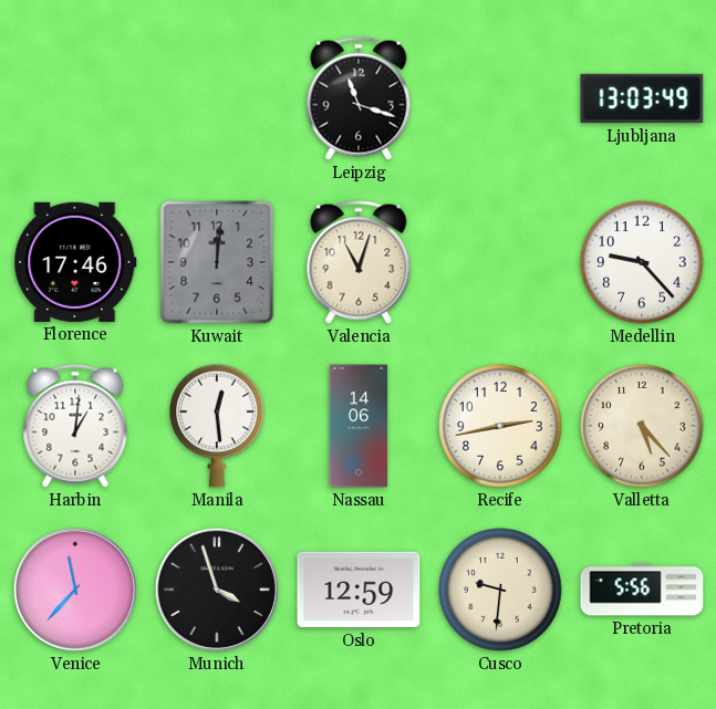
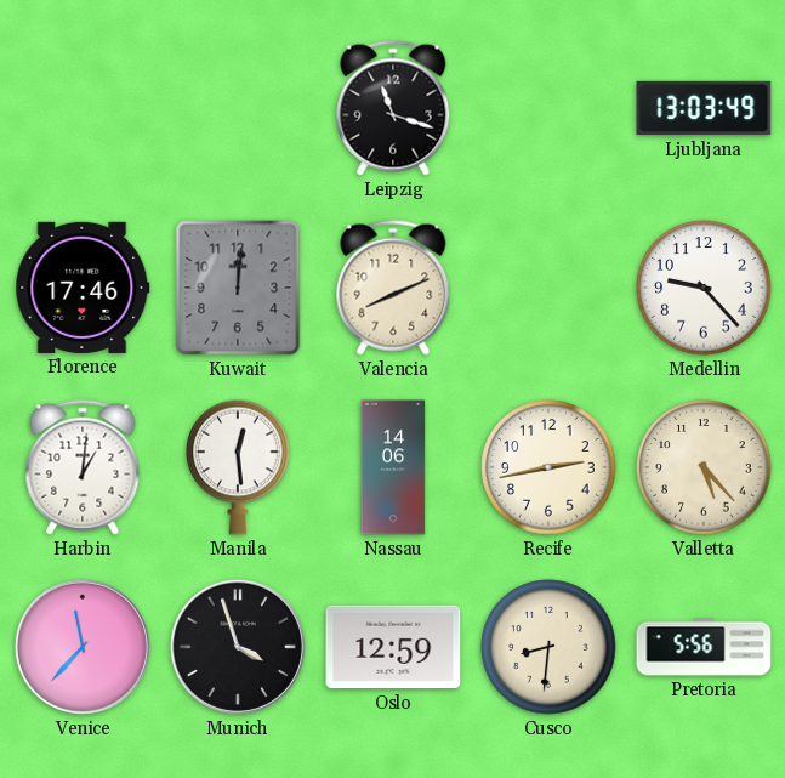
Valencia: 11:03 -> 8:11 (393, 288)
Cusco: 9:31 -> 8:31 (548, 647)
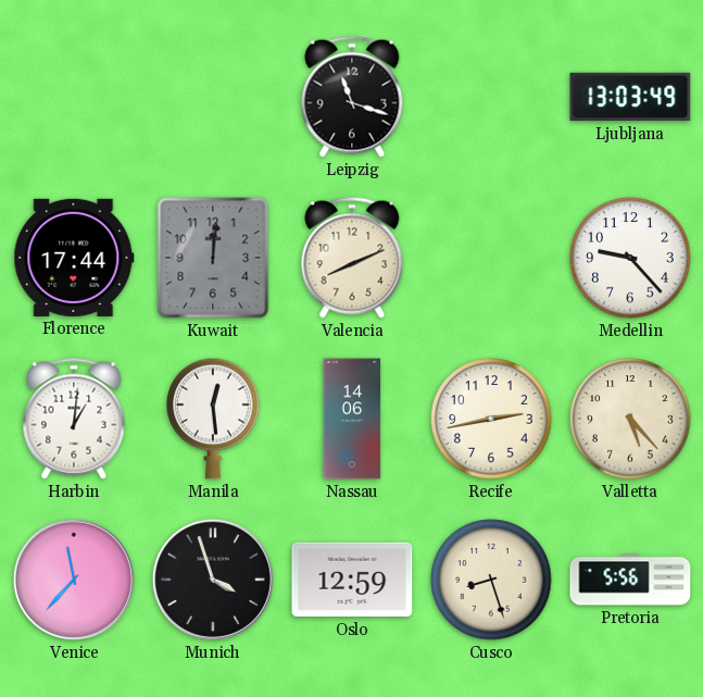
Florence: 17:46 -> 17:44 (74, 258)
Cusco: 8:31 -> 8:27 (491, 580)
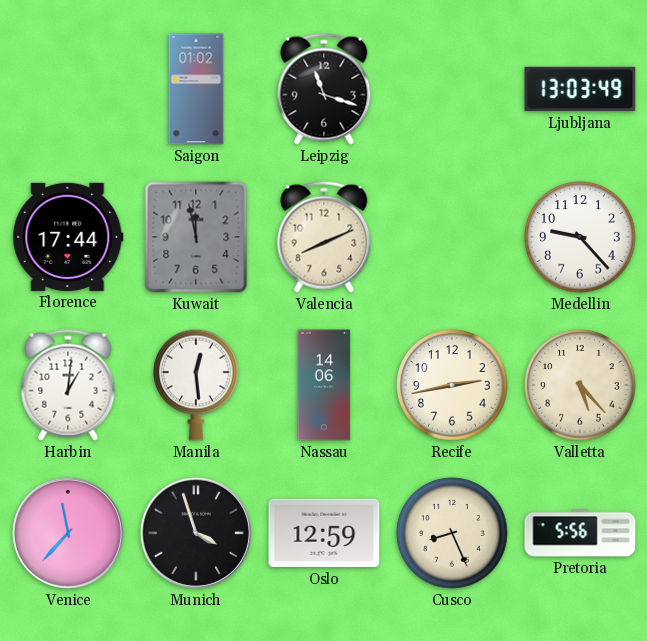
Saigon: none -> 01:02 (196, 89)
Kuwait: 12:01 -> 11:58 (196, 237)
Cusco: 8:27 -> 8:26 (452, 533)
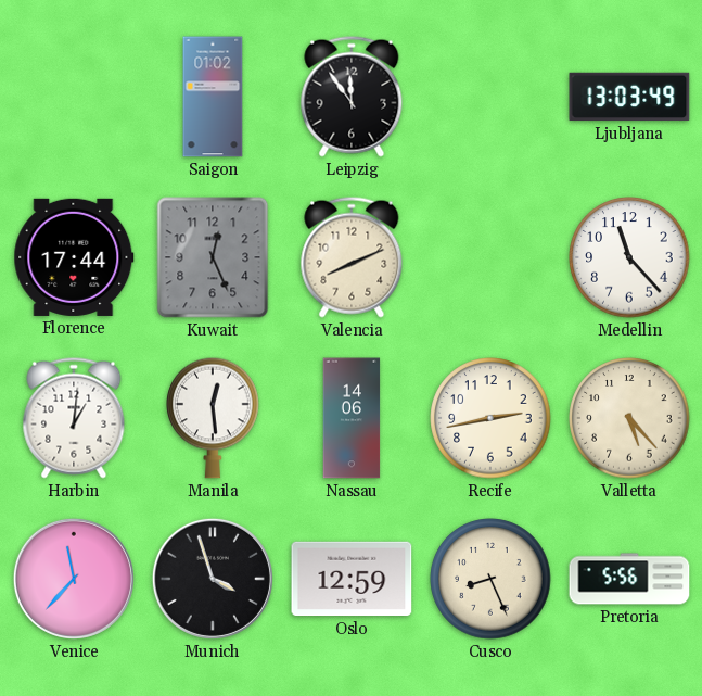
Leipzig: 11:18 -> 11:54 (352, 97)
Kuwait: 11:58 -> 12:26 (213, 257)
Medellin: 9:23 -> 11:23 (629, 257)
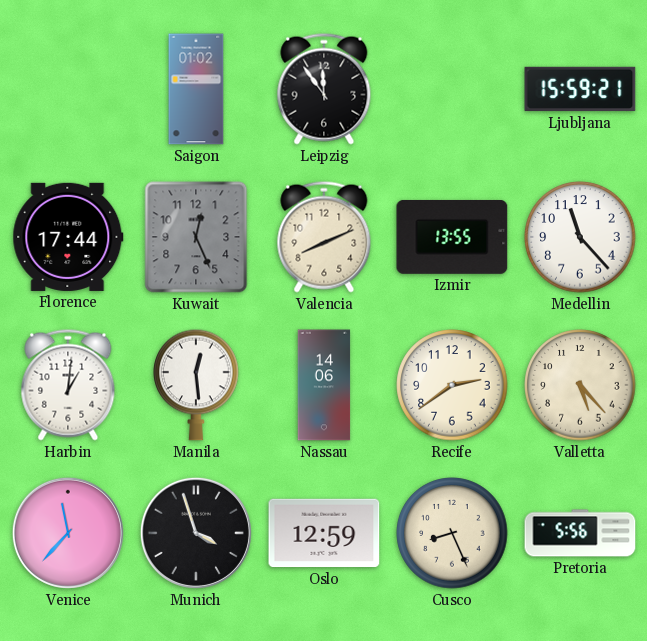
Ljubljana: 13:03 -> 15:59 (580, 89)
Izmir: none -> 13:55 (452, 237)
Recife: 2:43 -> 2:39 (452, 385)
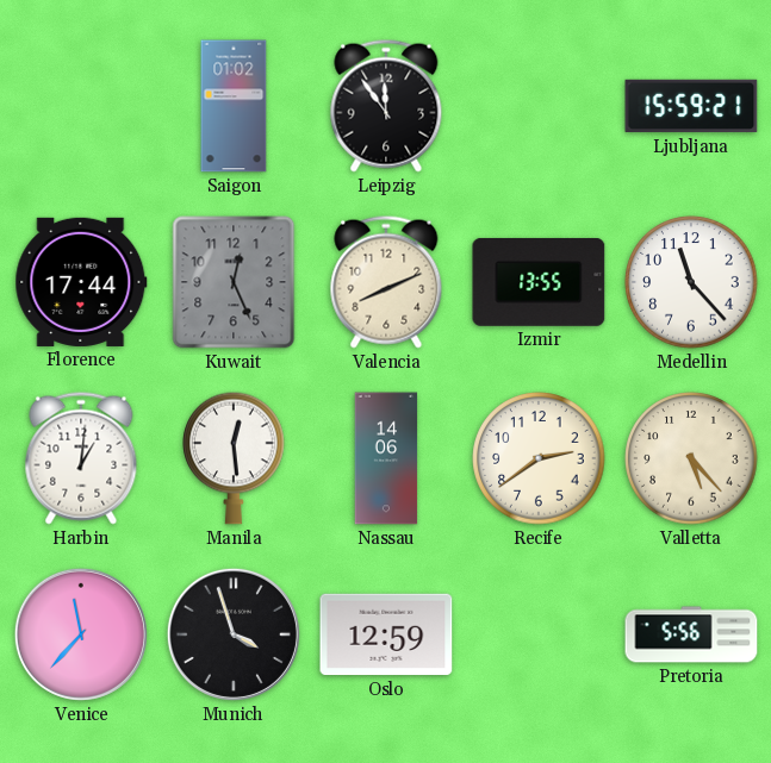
Cusco: 8:26 -> none (452, 533)
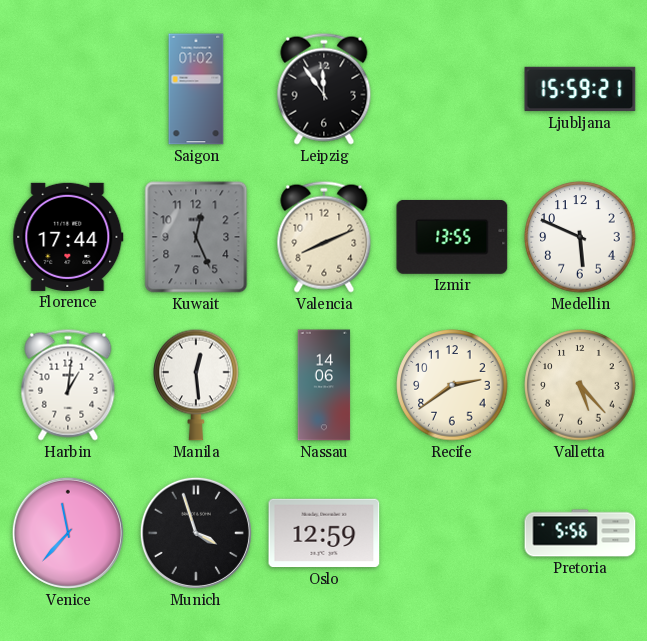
Medellin: 11:23 -> 5:49 (580, 237)
